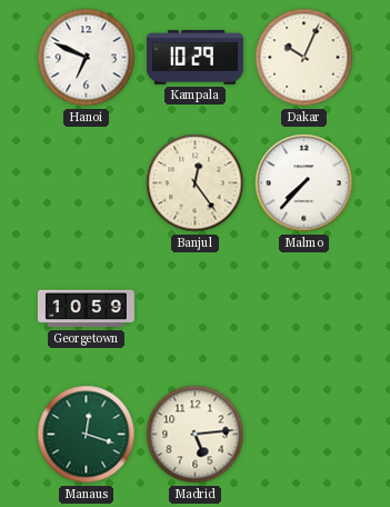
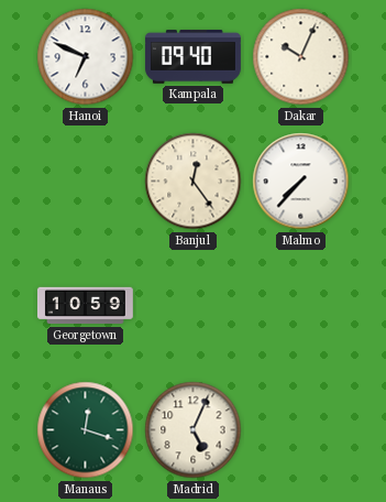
Kampala: 10:29 -> 09:40 (192, 57)
Madrid: 5:14 -> 5:04 (194, 430)
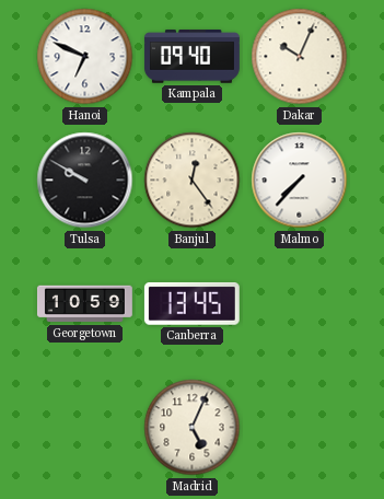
Tulsa: none -> 9:50 (85, 181)
Canberra: none -> 13:45 (191, 303)
Manaus: 12:18 -> none (86, 430)
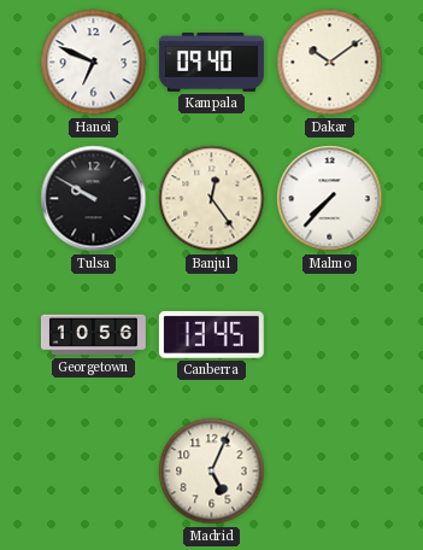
Dakar: 10:04 -> 10:09 (330, 63)
Georgetown: 10:59 -> 10:56 (93, 335)
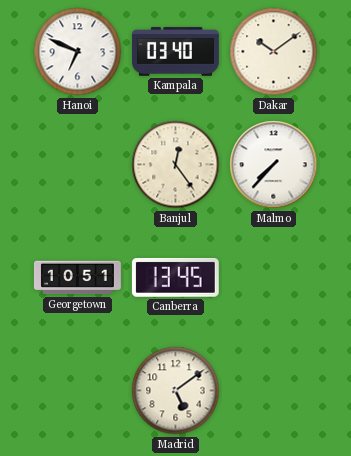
Kampala: 09:40 -> 03:40 (175, 52)
Tulsa: 9:50 -> none (94, 199)
Georgetown: 10:56 -> 10:51 (77, 278)
Madrid: 5:04 -> 5:09 (176, 391)
